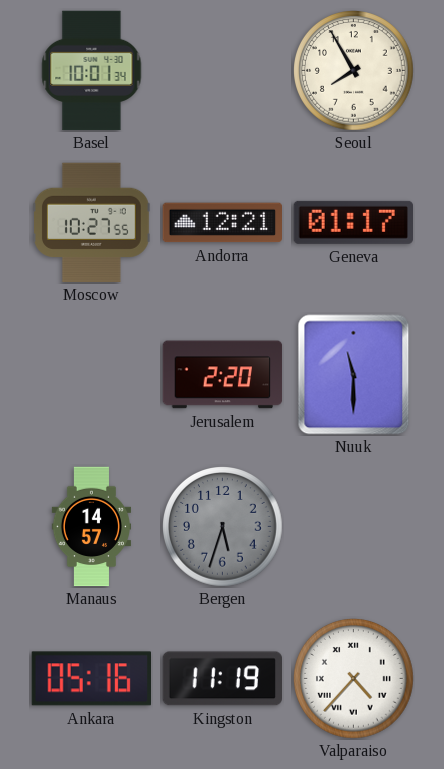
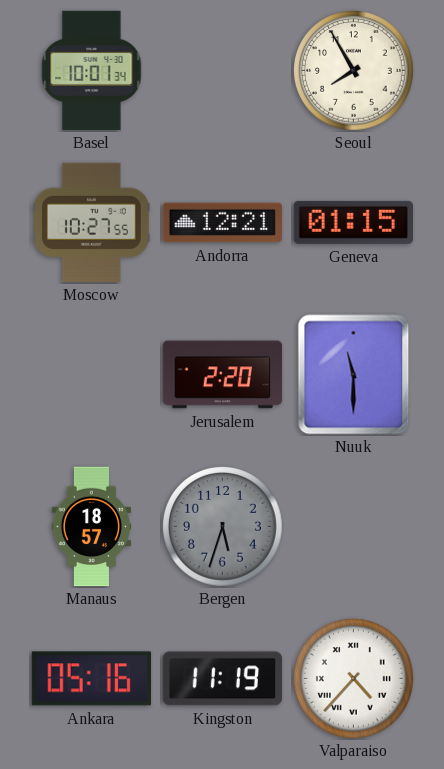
Geneva: 01:17 -> 01:15 (353, 222)
Manaus: 14:57 -> 18:57 (91, 527)
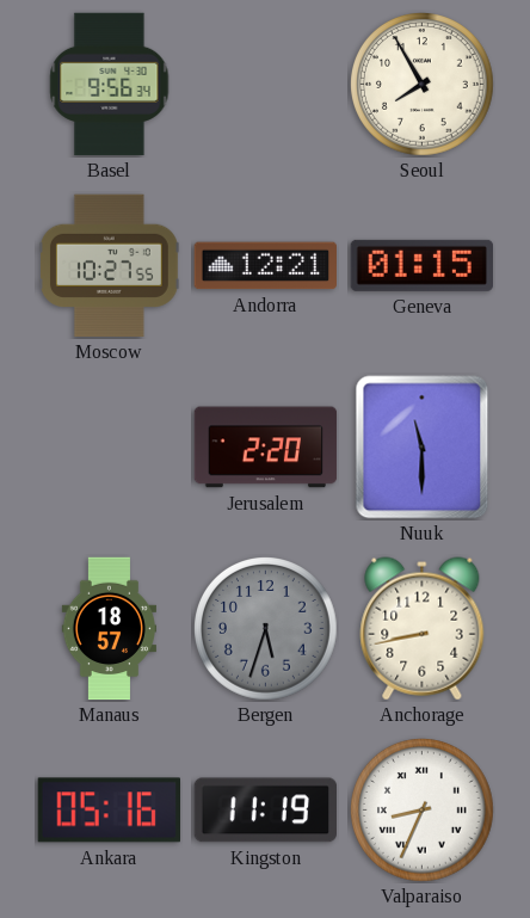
Basel: 10:01 -> 9:56 (110, 85)
Anchorage: none -> 8:43 (423, 629)
Valparaiso: 4:37 -> 8:34 (423, 811)
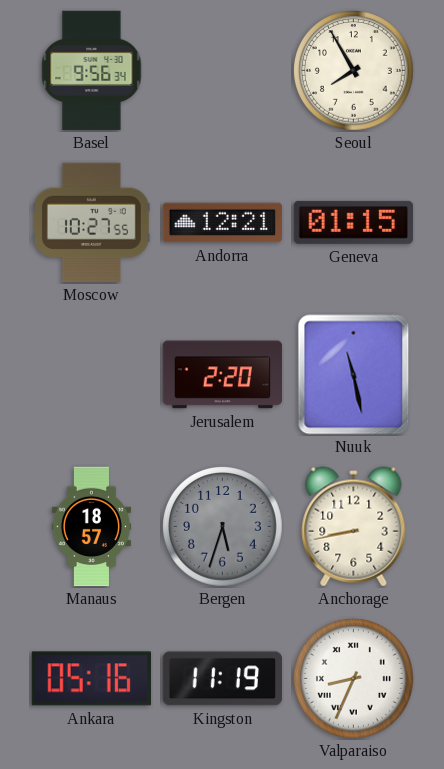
Nuuk: 11:30 -> 11:28 (354, 375)
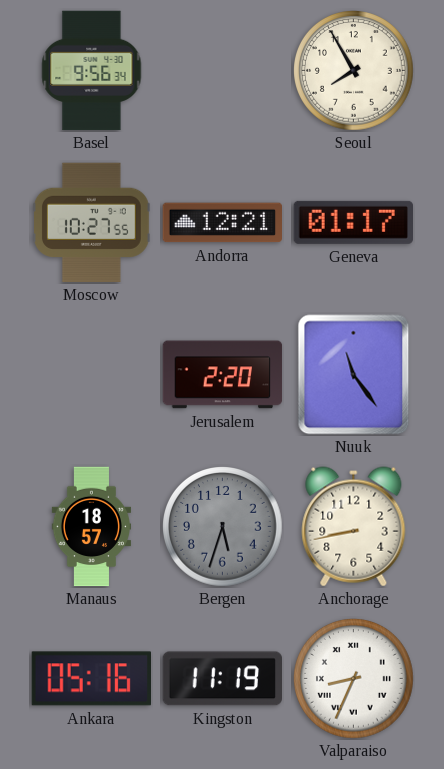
Geneva: 01:15 -> 01:17 (353, 222)
Nuuk: 11:28 -> 11:24 (354, 375)
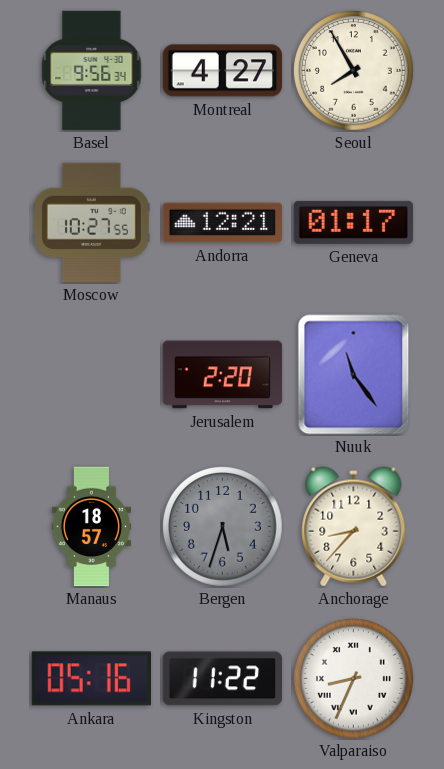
Montreal: none -> 4:27 (223, 71)
Anchorage: 8:43 -> 8:37 (354, 527)
Kingston: 11:19 -> 11:22 (222, 679)
